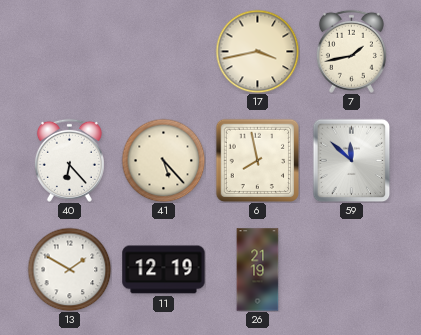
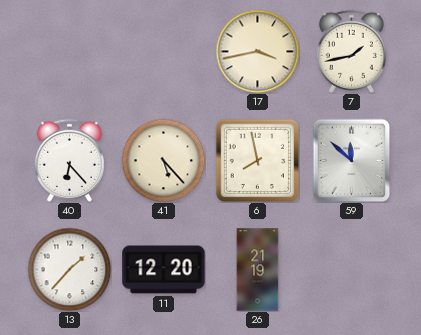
13: 1:50 -> 1:37 (69, 269)
11: 12:19 -> 12:20 (164, 270)
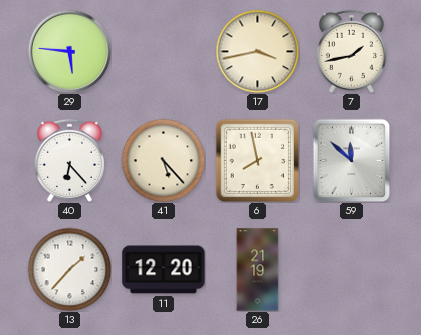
29: none -> 5:46 (69, 51)
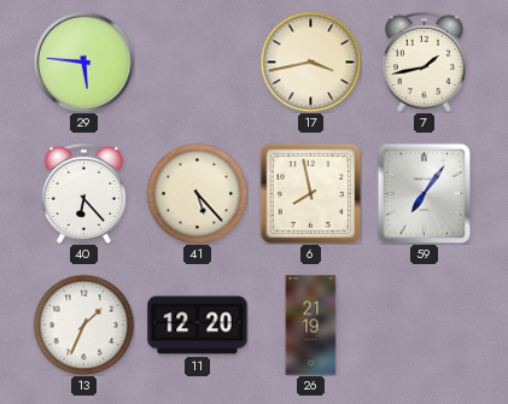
59: 11:52 -> 7:06 (425, 193)
13: 1:37 -> 1:34 (83, 324)
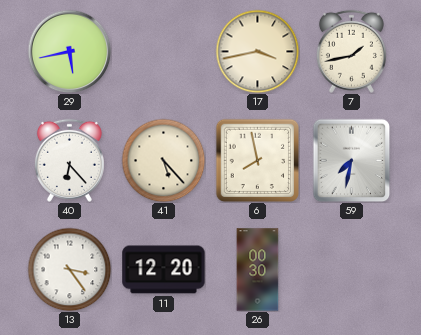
29: 5:46 -> 5:43 (69, 51)
59: 7:06 -> 7:32 (352, 160)
13: 1:34 -> 3:24 (69, 269)
26: 21:19 -> 00:30 (258, 270)
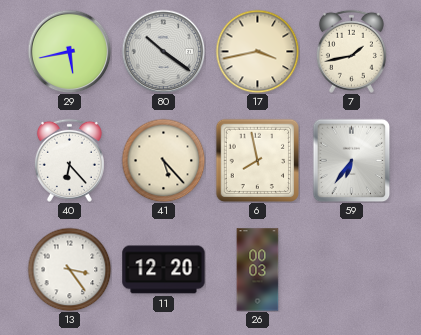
80: none -> 10:21 (163, 51)
59: 7:32 -> 6:36 (352, 160)
26: 00:30 -> 00:03 (258, 270)
